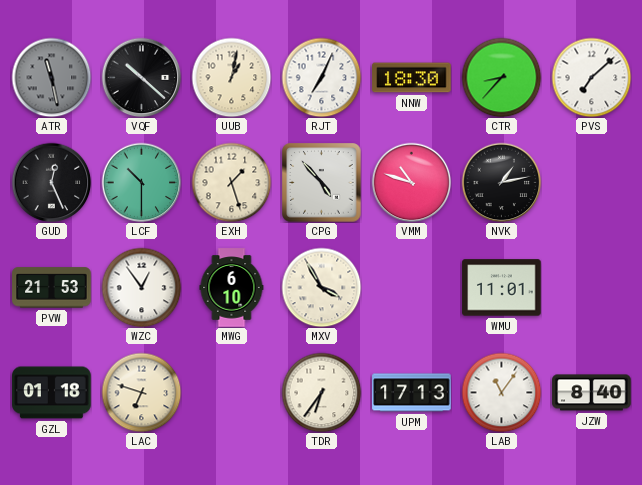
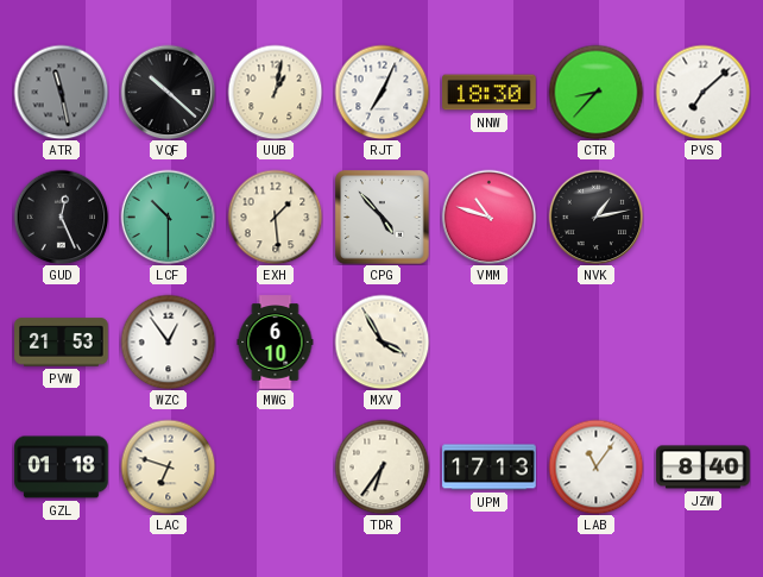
EXH: 1:27 -> 1:29 (275, 217)
WMU: 11:01 -> none (502, 288)
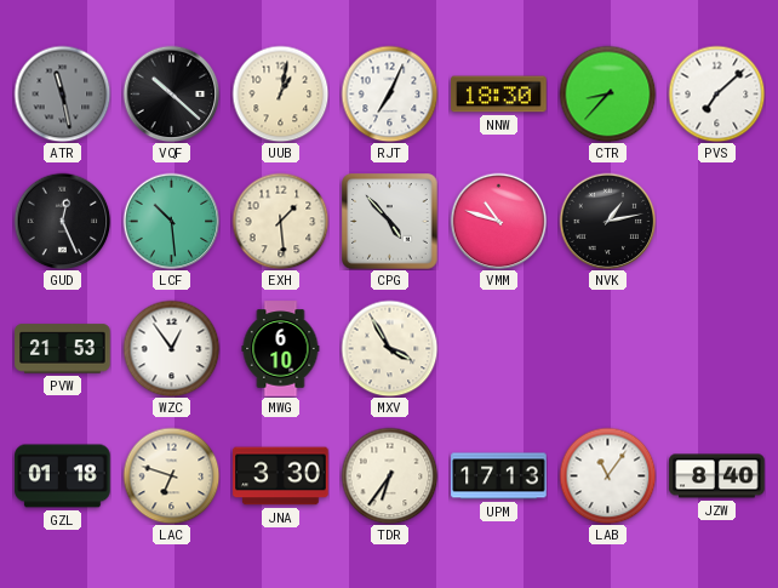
LCF: 10:30 -> 10:29 (171, 221)
JNA: none -> 3:30 (281, 476)
